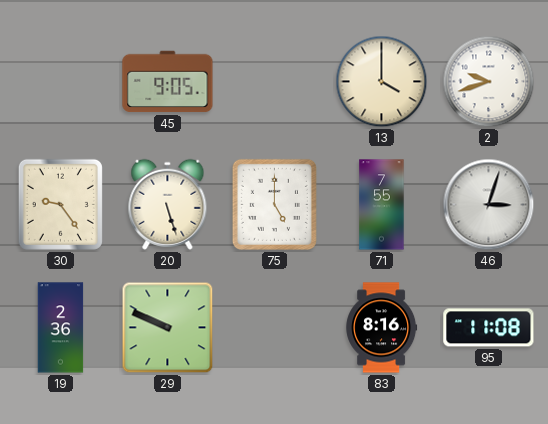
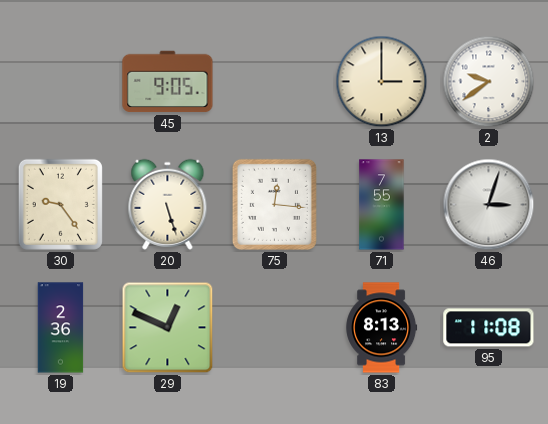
13: 4:00 -> 3:00 (382, 82)
2: 9:42 -> 9:39 (489, 82)
75: 5:00 -> 12:16 (274, 204)
29: 9:49 -> 12:49 (168, 328)
83: 8:16 -> 8:13 (382, 328)
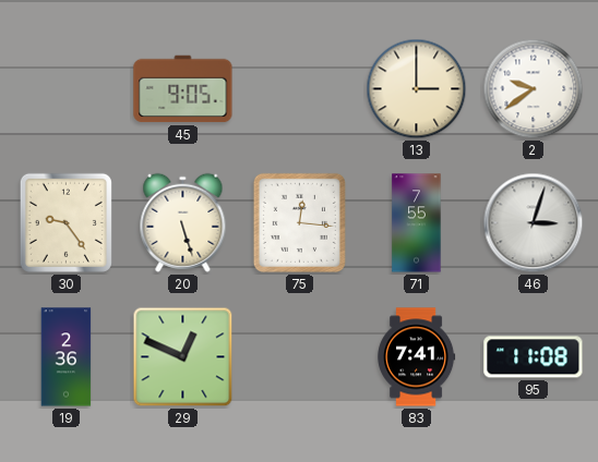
83: 8:13 -> 7:41 (417, 357)
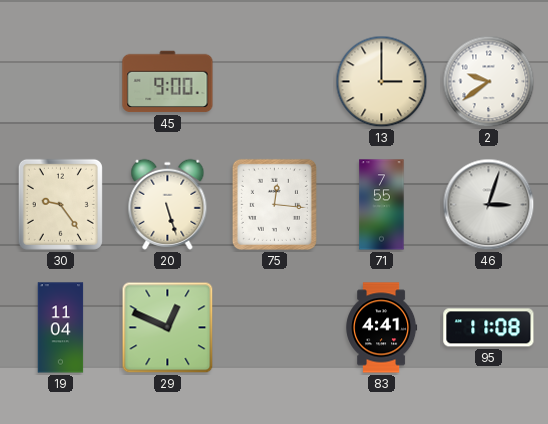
45: 9:05 -> 9:00 (168, 82)
19: 2:36 -> 11:04 (61, 328)
83: 7:41 -> 4:41 (382, 328)
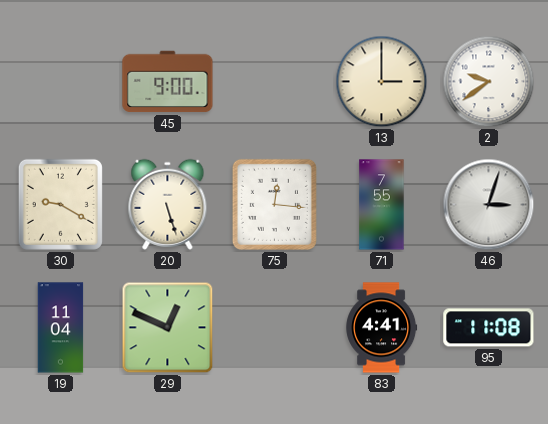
30: 9:24 -> 9:20 (60, 204)
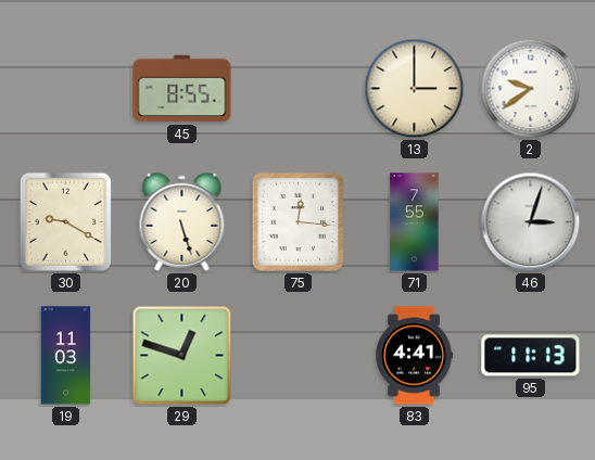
45: 9:00 -> 8:55 (182, 89)
19: 11:04 -> 11:03 (66, 356)
29: 12:49 -> 12:48 (182, 356)
95: 11:08 -> 11:13 (531, 356)
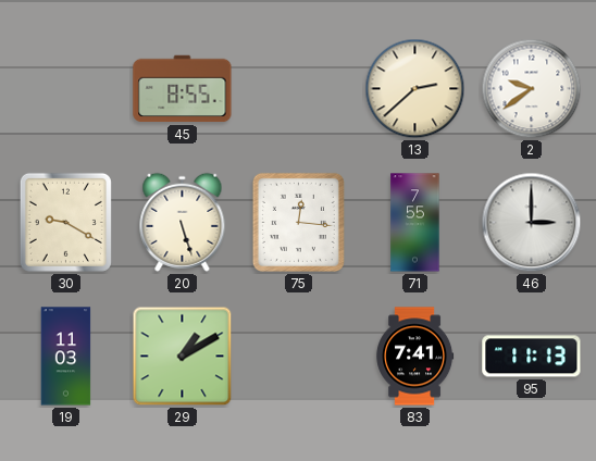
13: 3:00 -> 2:38 (415, 89)
46: 3:03 -> 3:00 (532, 223)
29: 12:48 -> 1:10 (183, 357)
83: 4:41 -> 7:41 (415, 357)
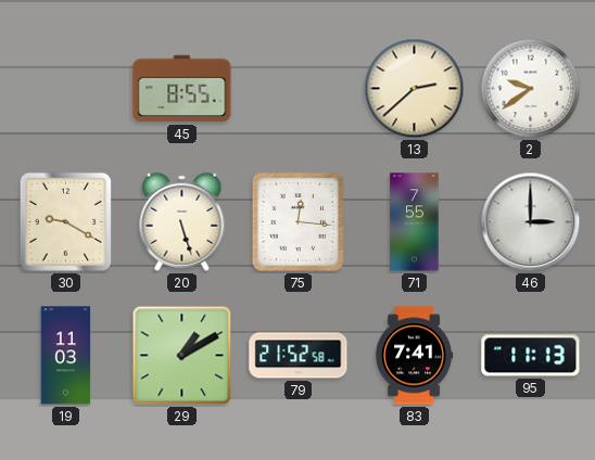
79: none -> 21:52 (299, 356)
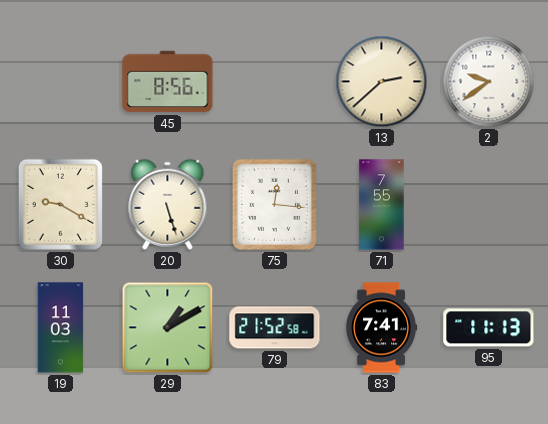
45: 8:55 -> 8:56 (168, 82)
46: 3:00 -> none (531, 222)
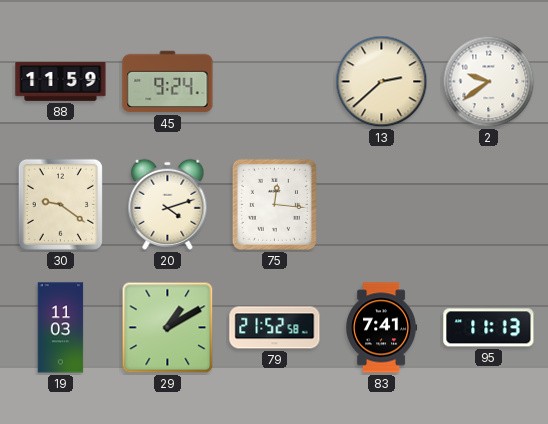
88: none -> 11:59 (61, 82)
45: 8:56 -> 9:24 (168, 82)
30: 9:20 -> 9:21 (60, 204)
20: 5:27 -> 4:12 (168, 204)
71: 7:55 -> none (382, 205)
